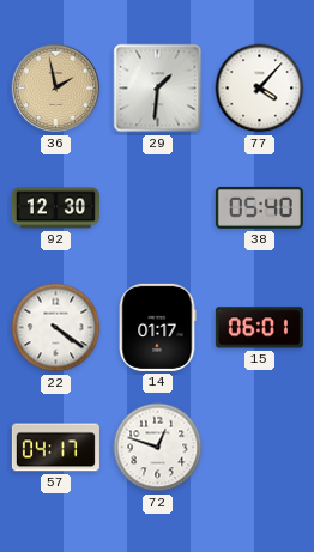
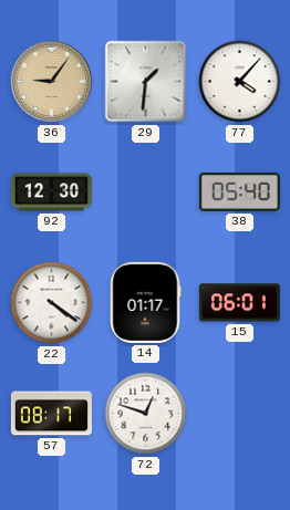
36: 1:58 -> 9:06 (52, 82)
57: 04:17 -> 08:17 (51, 414)
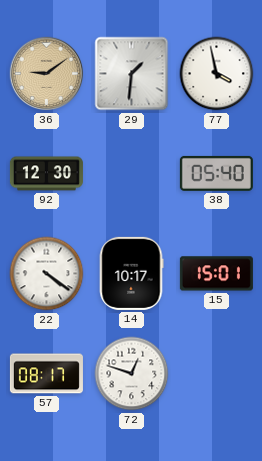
36: 9:06 -> 9:09 (47, 74)
77: 4:07 -> 3:58 (217, 74)
14: 01:17 -> 10:17 (131, 273)
15: 06:01 -> 15:01 (216, 274)
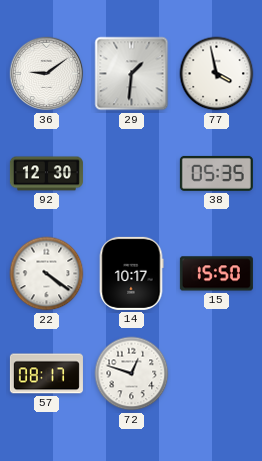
36 dial: champagne -> white (47, 74)
38: 05:40 -> 05:35 (216, 173)
15: 15:01 -> 15:50 (216, 274)
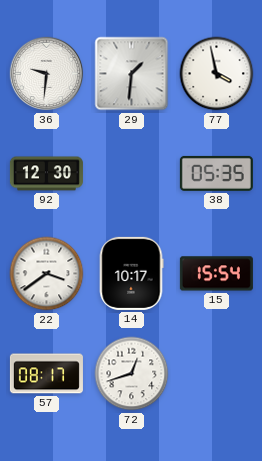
36: 9:09 -> 9:31 (47, 74)
22: 4:21 -> 3:39 (47, 274)
15: 15:50 -> 15:54 (216, 274)
72: 12:48 -> 12:42 (132, 374)
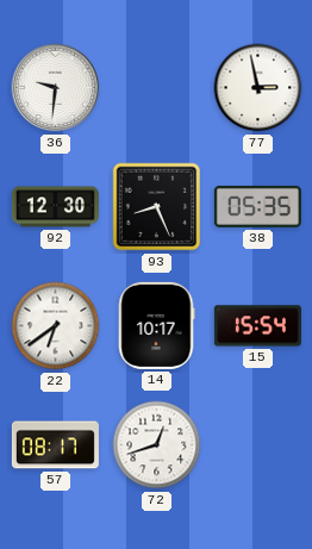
29: 1:31 -> none (132, 74)
77: 3:58 -> 2:58 (258, 88)
93: none -> 8:26 (157, 207)
22: 3:39 -> 6:39 (56, 326)
